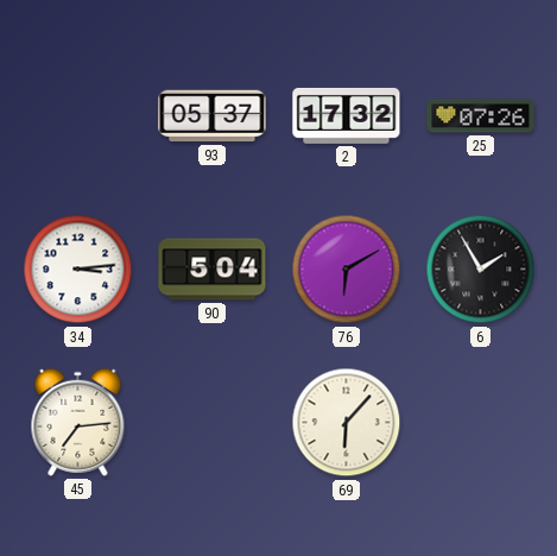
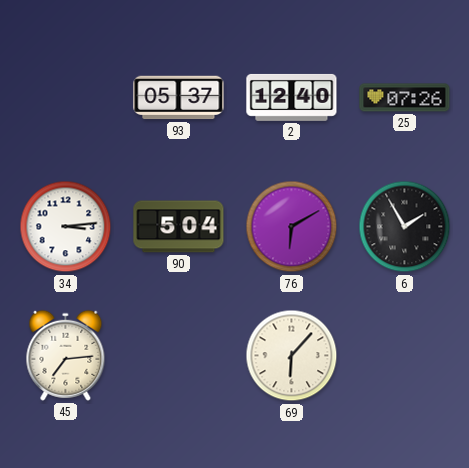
2: 17:32 -> 12:40 (292, 97)
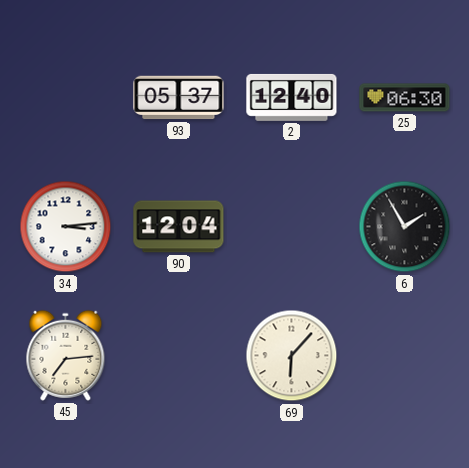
25: 07:26 -> 06:30 (405, 98)
90: 5:04 -> 12:04 (179, 227)
76: 6:10 -> none (292, 227)
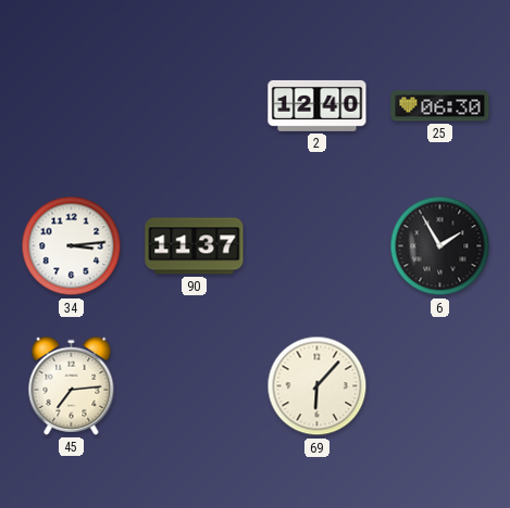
93: 05:37 -> none (179, 98)
90: 12:04 -> 11:37 (195, 246)
